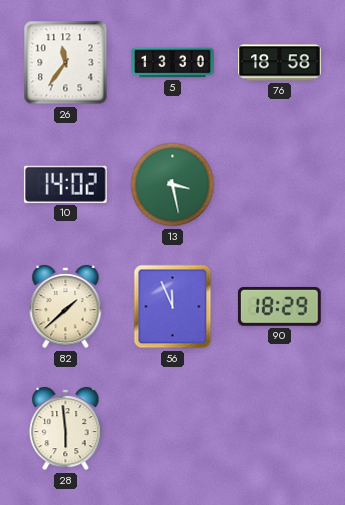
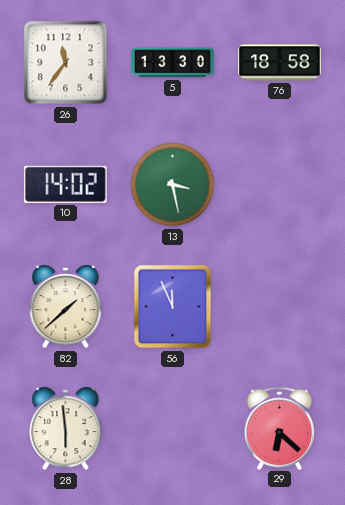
90: 18:29 -> none (280, 306)
29: none -> 6:22 (280, 428)
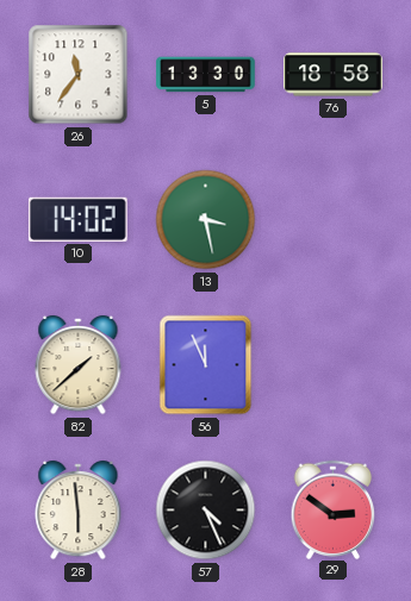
57: none -> 4:26 (206, 511)
29: 6:22 -> 2:51 (334, 509)
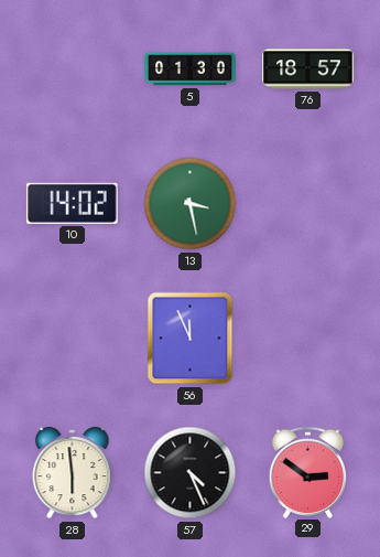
26: 11:36 -> none (79, 75)
5: 13:30 -> 01:30 (191, 69)
76: 18:58 -> 18:57 (308, 69)
82: 1:38 -> none (79, 365)
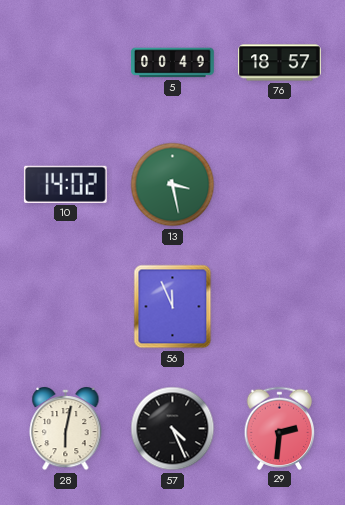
5: 01:30 -> 00:49 (173, 63)
28: 5:59 -> 6:02 (66, 429)
29: 2:51 -> 2:31 (280, 428)
